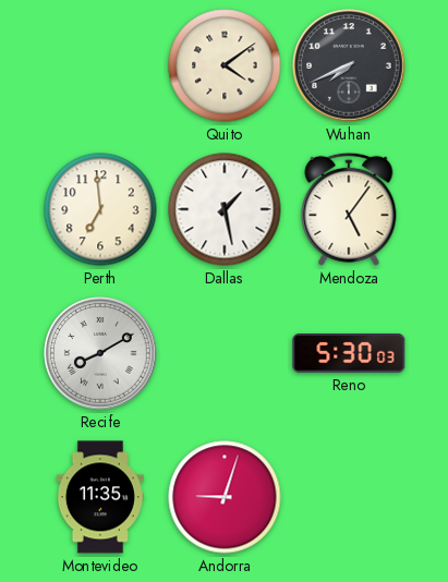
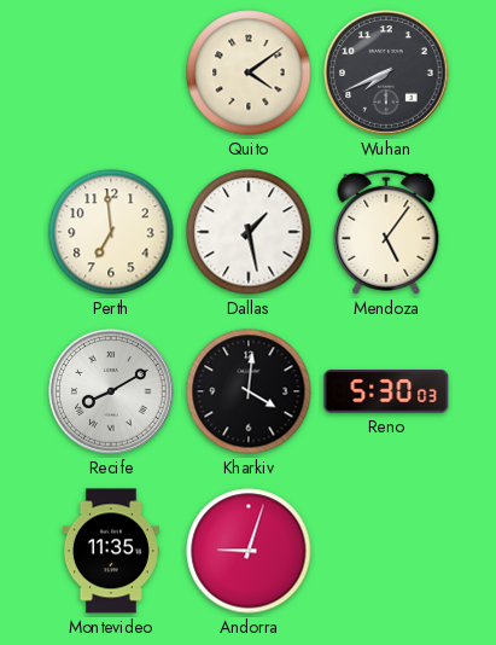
Kharkiv: none -> 4:01 (249, 391)
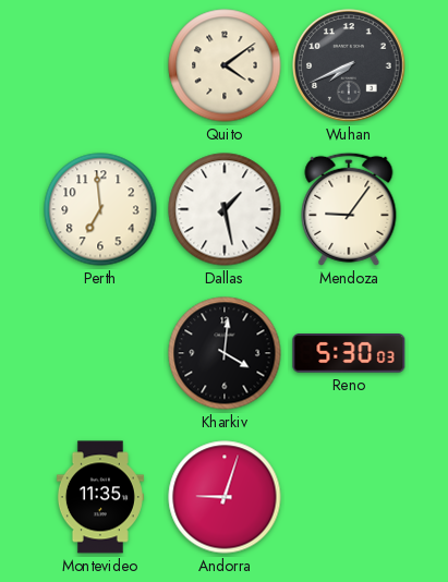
Mendoza: 5:06 -> 9:06 (349, 209)
Recife: 8:10 -> none (111, 391)
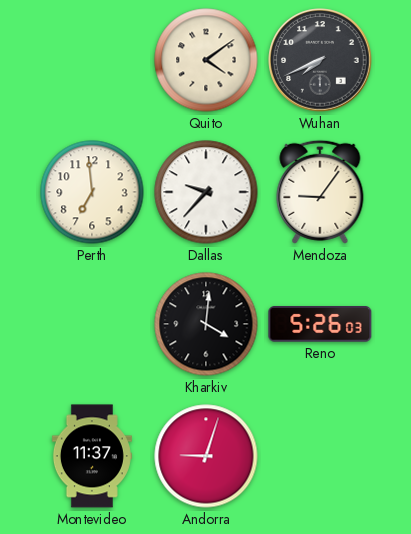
Dallas: 1:28 -> 9:37 (206, 192)
Reno: 5:30 -> 5:26 (320, 324)
Montevideo: 11:35 -> 11:37 (92, 456)
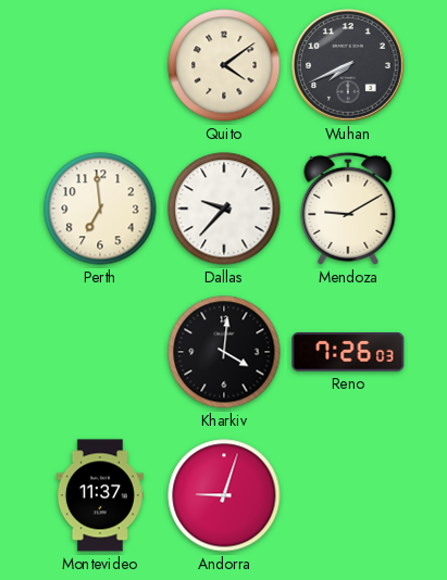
Mendoza: 9:06 -> 9:10 (348, 209)
Reno: 5:26 -> 7:26 (348, 352)
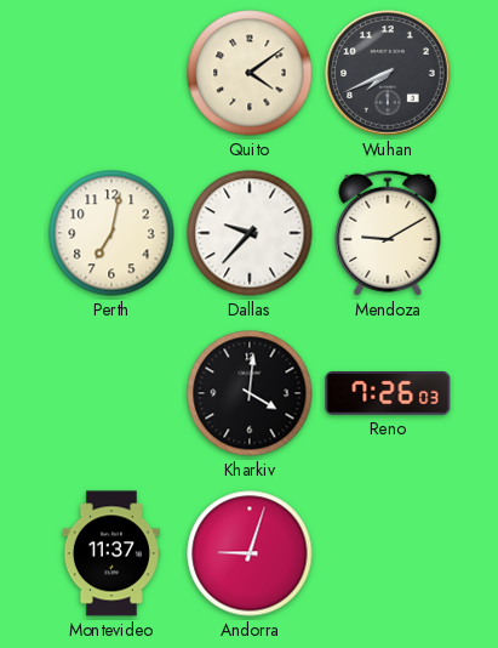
Perth: 6:59 -> 7:02 (111, 233)
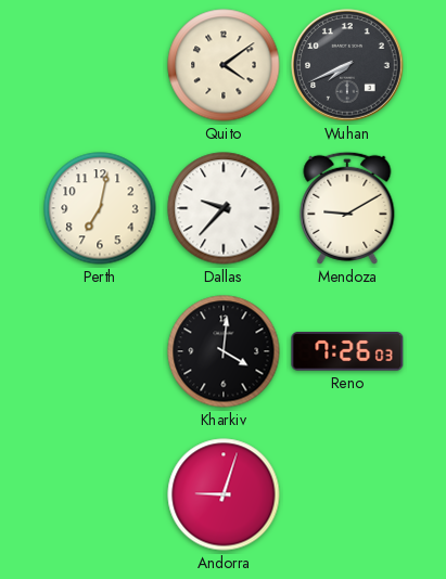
Montevideo: 11:37 -> none (111, 553)
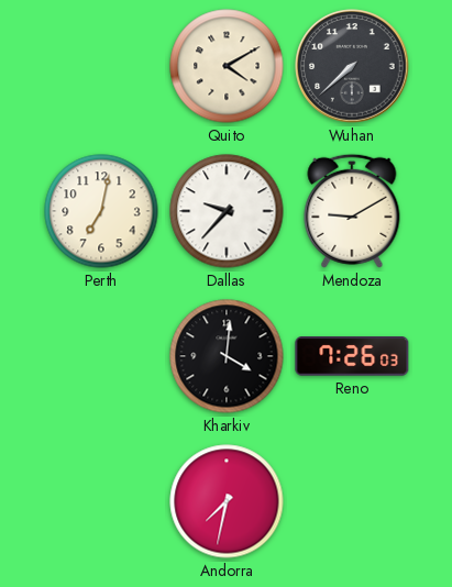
Quito: 4:09 -> 4:10 (227, 66)
Wuhan: 7:41 -> 7:38 (352, 66)
Andorra: 9:03 -> 7:32 (227, 501)
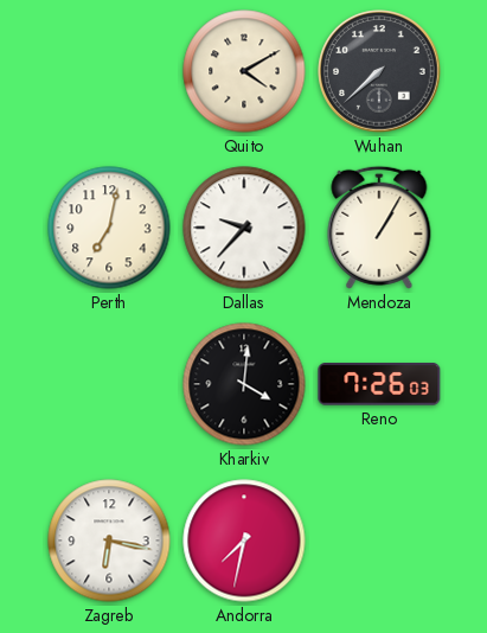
Mendoza: 9:10 -> 1:05 (379, 228)
Zagreb: none -> 6:17 (109, 541)
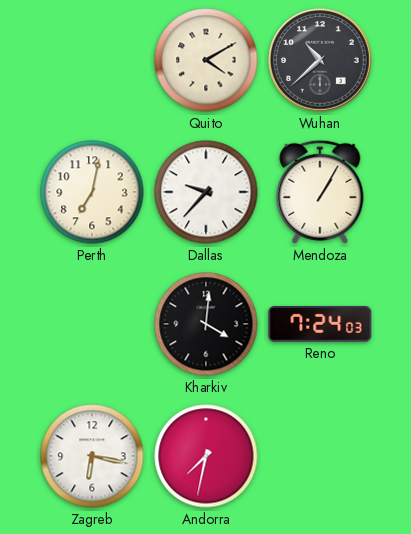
Wuhan: 7:38 -> 10:38 (320, 60)
Reno: 7:26 -> 7:24 (320, 324)
